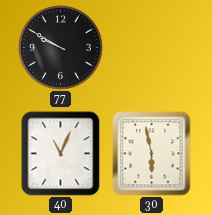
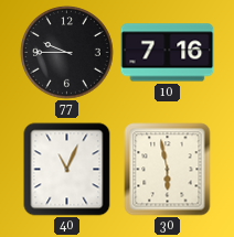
77: 9:50 -> 9:45 (67, 53)
10: none -> 7:16 (168, 53)
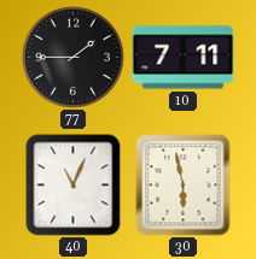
77: 9:45 -> 1:45 (74, 58)
10: 7:16 -> 7:11 (184, 58)
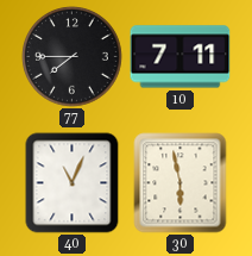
77: 1:45 -> 7:45 (73, 57)
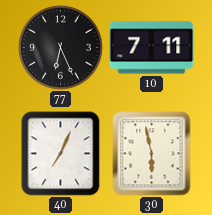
77: 7:45 -> 6:26 (61, 48)
40: 11:04 -> 7:04 (61, 154)
